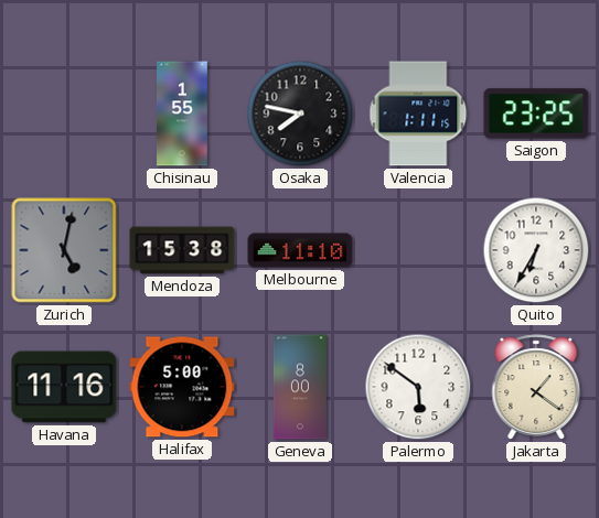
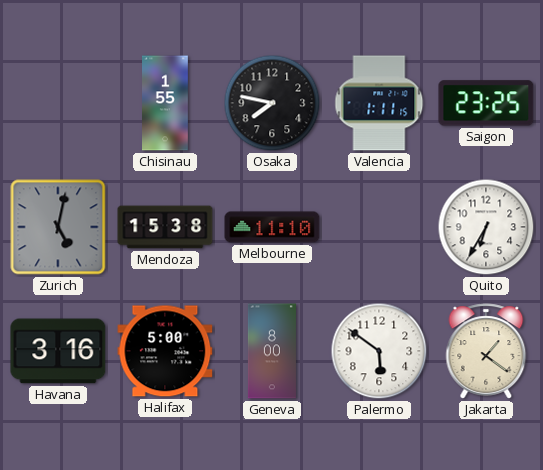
Havana: 11:16 -> 3:16 (58, 351)
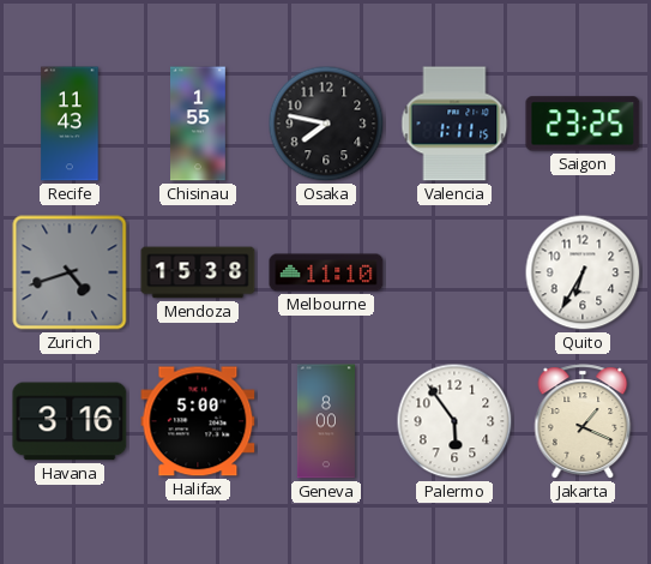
Recife: none -> 11:43 (70, 124)
Zurich: 5:02 -> 4:42 (70, 272)
Palermo: 5:51 -> 5:54 (454, 421)
Jakarta: 1:21 -> 1:19 (583, 421)
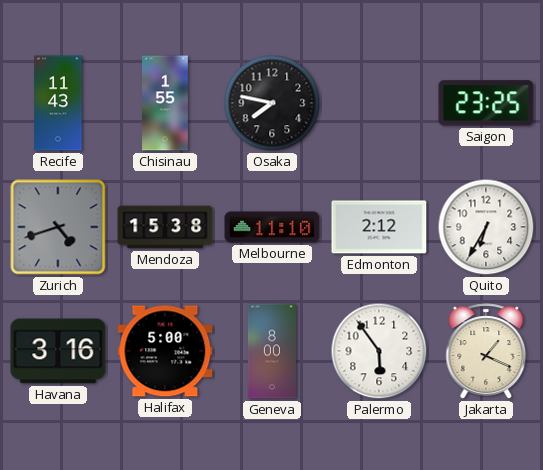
Valencia: 1:11 -> none (454, 124)
Edmonton: none -> 2:12 (379, 227)
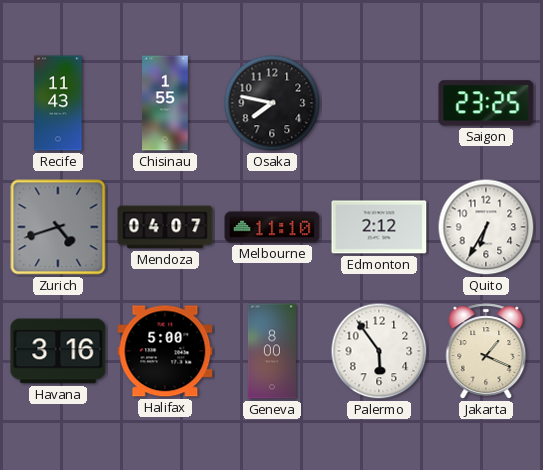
Mendoza: 15:38 -> 04:07 (165, 227)
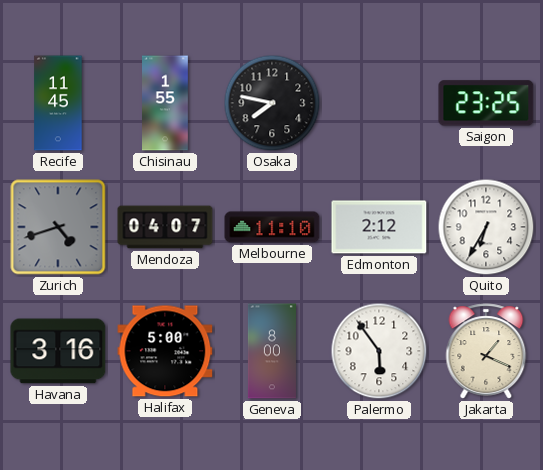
Recife: 11:43 -> 11:45 (58, 103)
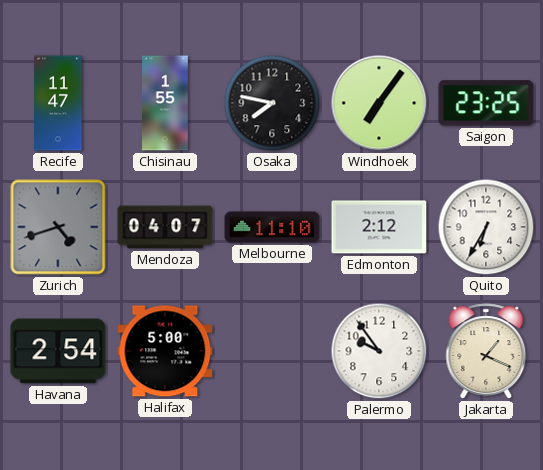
Recife: 11:45 -> 11:47 (58, 103)
Windhoek: none -> 7:06 (379, 103)
Havana: 3:16 -> 2:54 (58, 351)
Geneva: 8:00 -> none (272, 351)
Palermo: 5:54 -> 9:54 (379, 351)
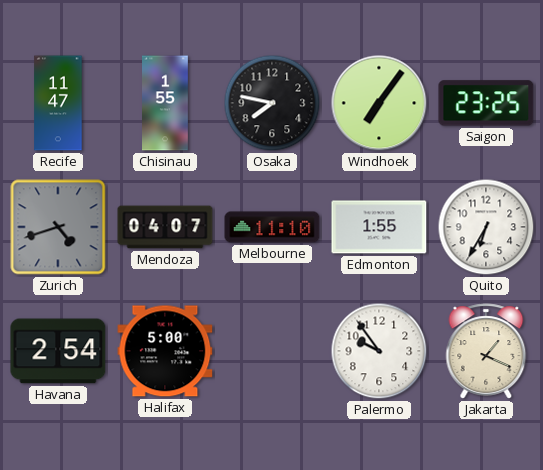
Edmonton: 2:12 -> 1:55 (379, 227)
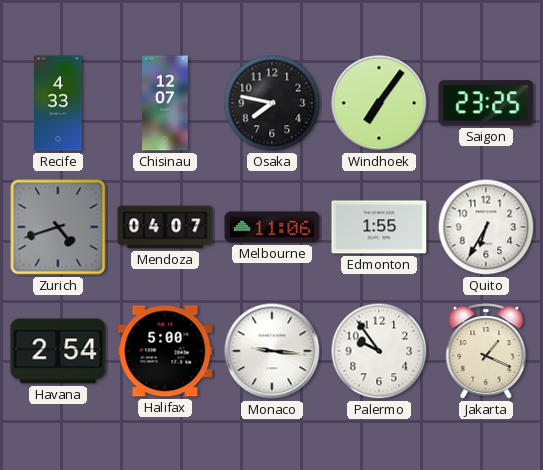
Recife: 11:47 -> 4:33 (58, 103)
Chisinau: 1:55 -> 12:07 (166, 103)
Melbourne: 11:10 -> 11:06 (272, 227)
Monaco: none -> 9:16 (272, 351)
